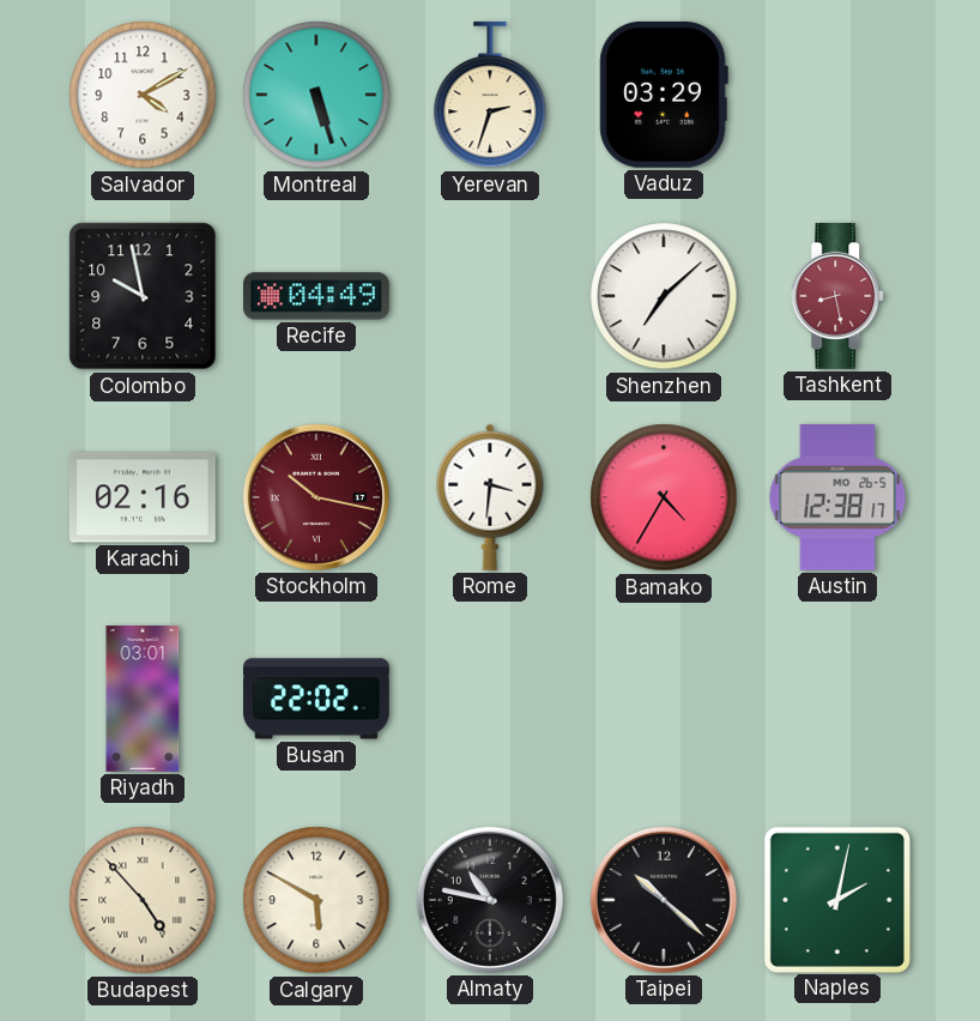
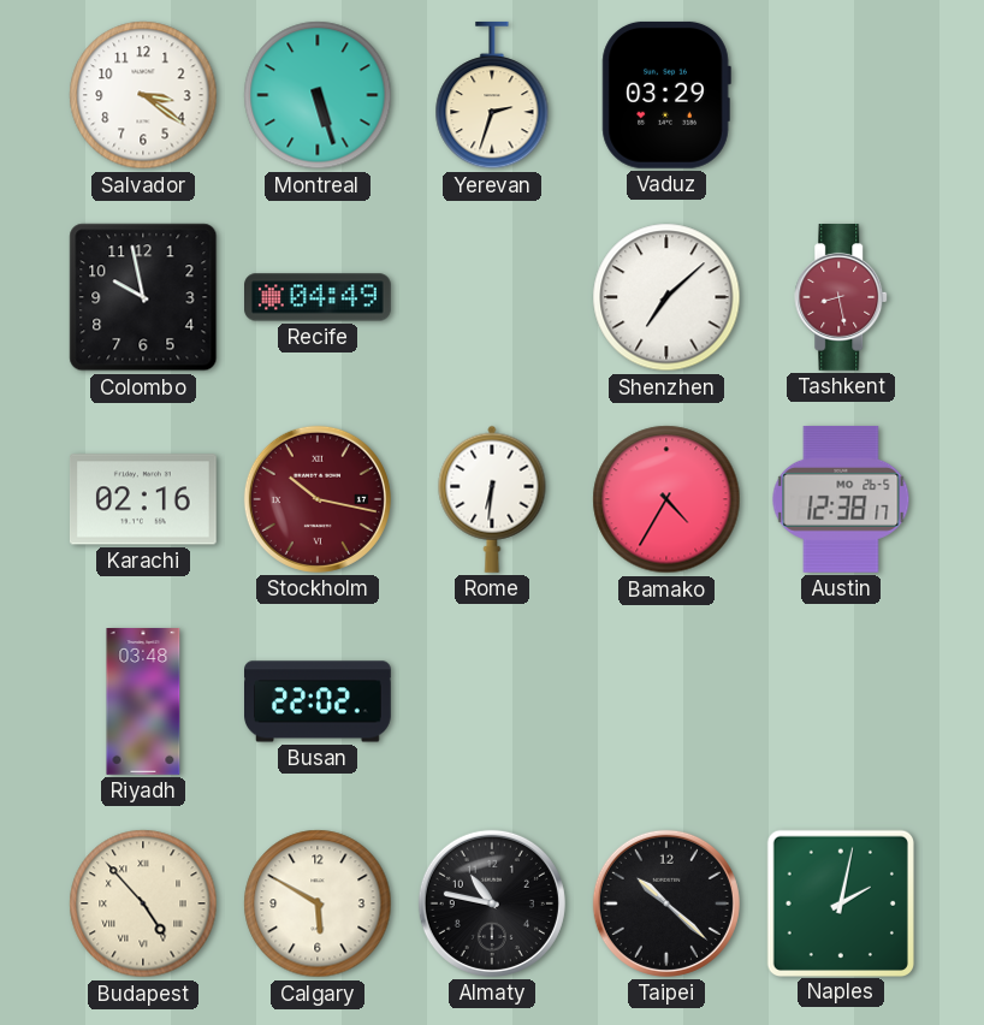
Salvador: 4:10 -> 3:21 (143, 95)
Rome: 3:31 -> 6:31 (492, 499)
Riyadh: 03:01 -> 03:48 (143, 703)
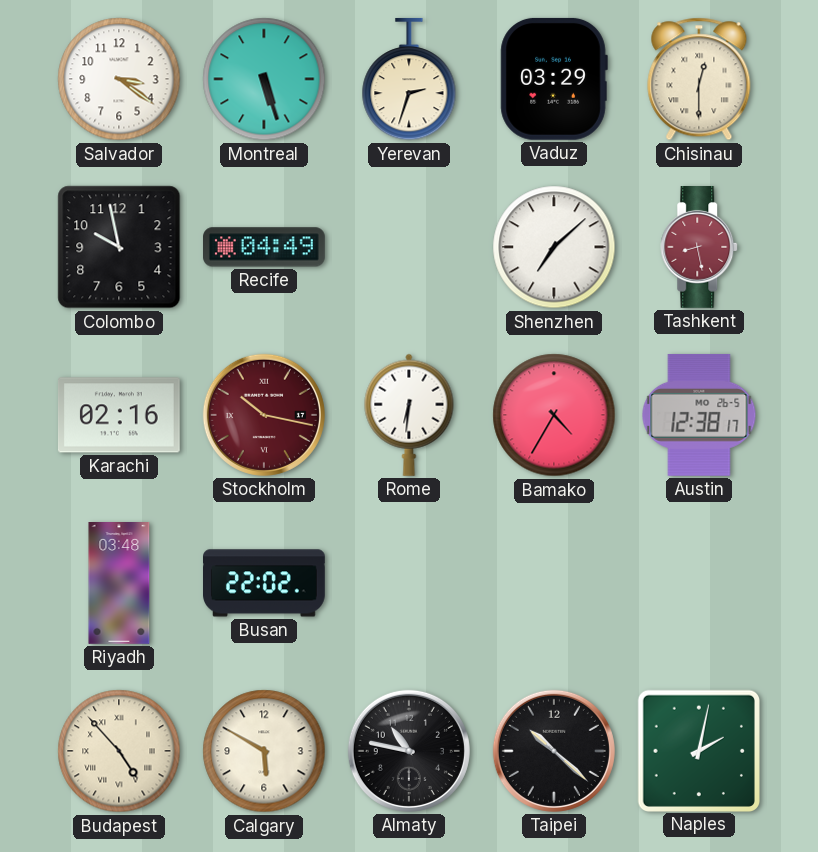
Chisinau: none -> 12:30 (699, 79)
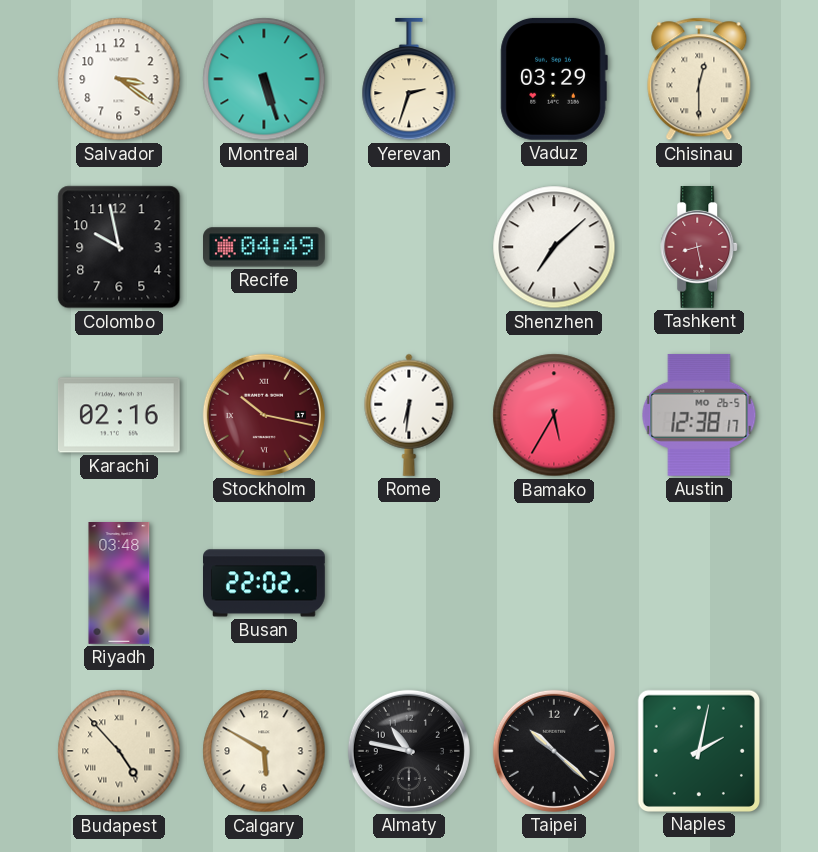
Bamako: 4:35 -> 5:35 (554, 415)
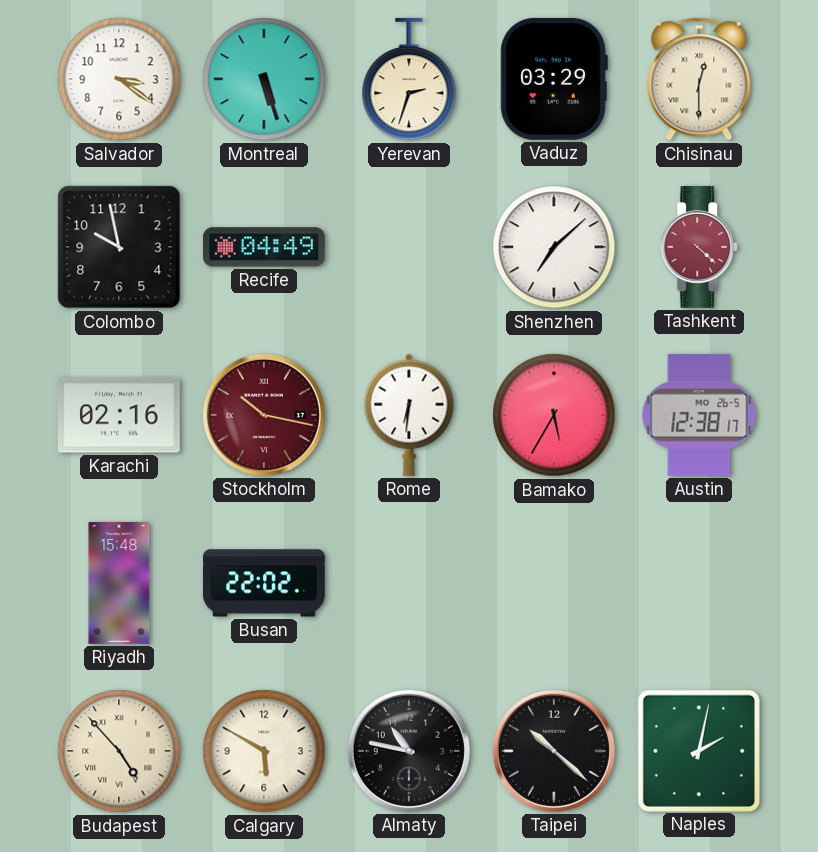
Tashkent: 8:28 -> 4:22 (700, 248)
Riyadh: 03:48 -> 15:48 (119, 584)
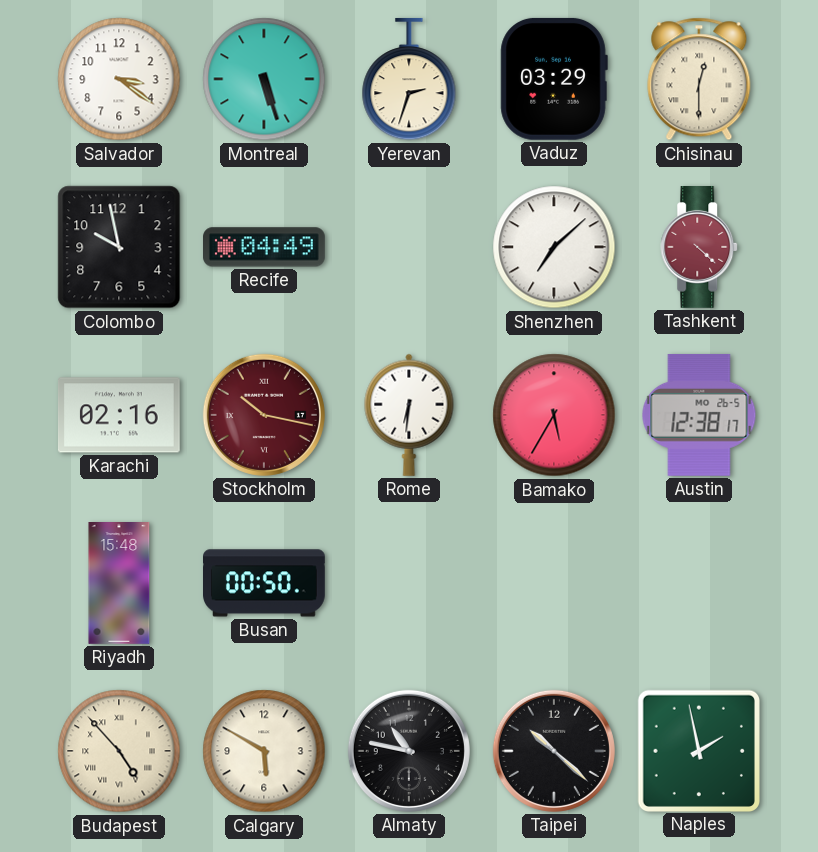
Busan: 22:02 -> 00:50 (265, 583)
Naples: 2:02 -> 1:58 (698, 750)
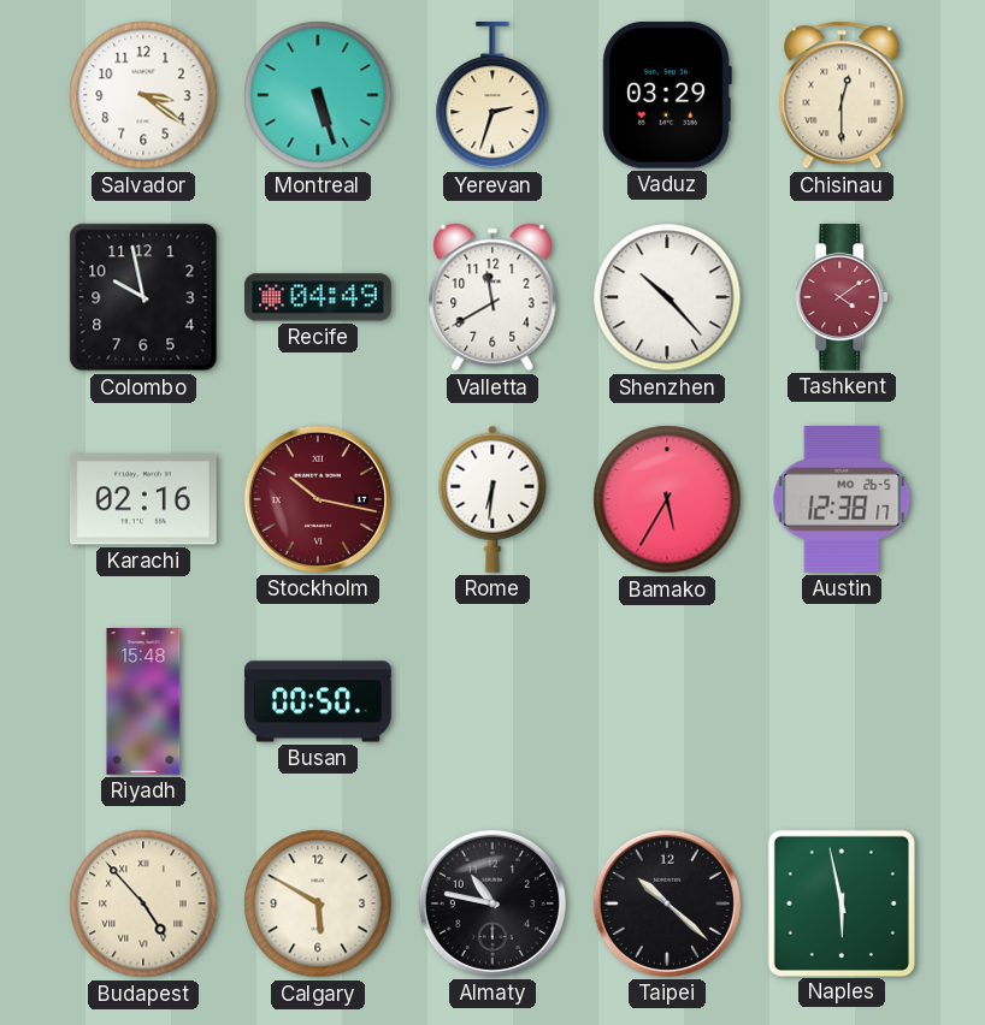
Valletta: none -> 11:40 (492, 297)
Shenzhen: 7:08 -> 10:23 (667, 297)
Tashkent: 4:22 -> 4:09 (843, 298)
Naples: 1:58 -> 5:58 (841, 902)
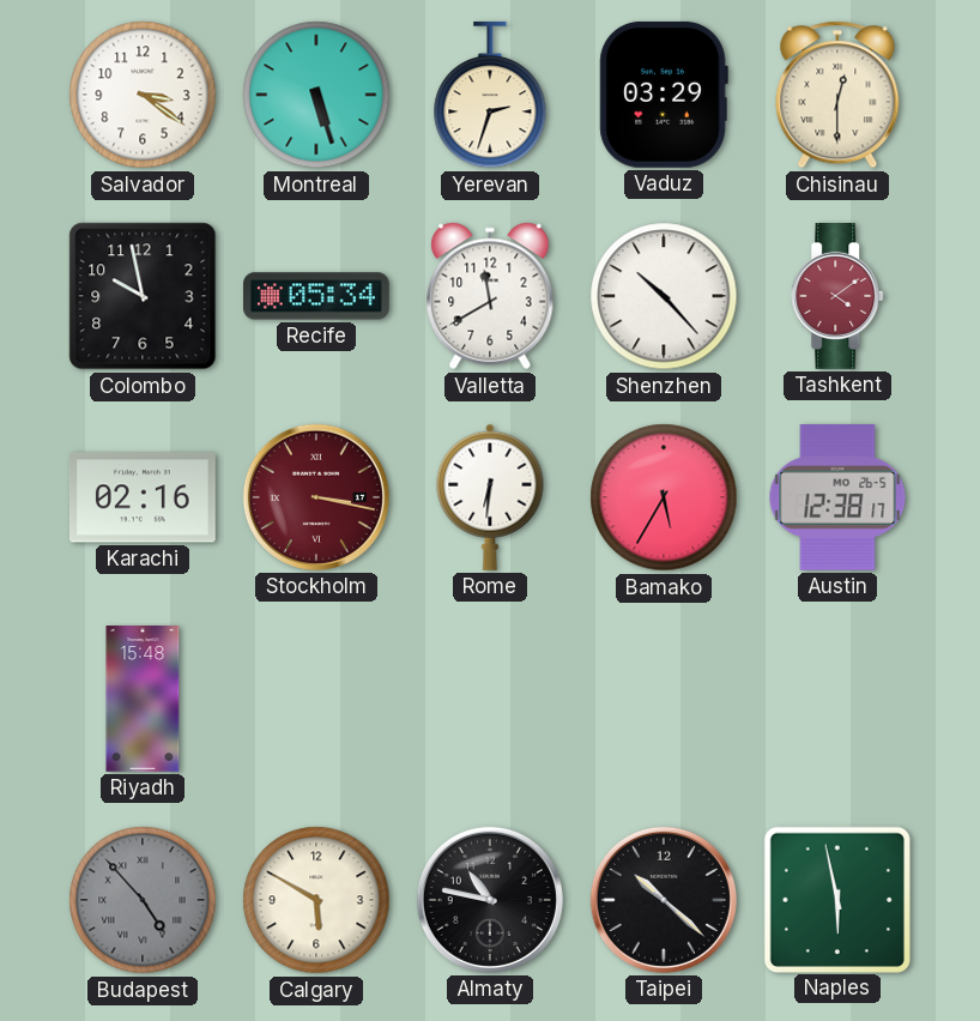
Recife: 04:49 -> 05:34 (317, 296)
Stockholm: 10:17 -> 3:17 (316, 497)
Busan: 00:50 -> none (319, 701)
Budapest dial: cream -> grey (143, 900)
